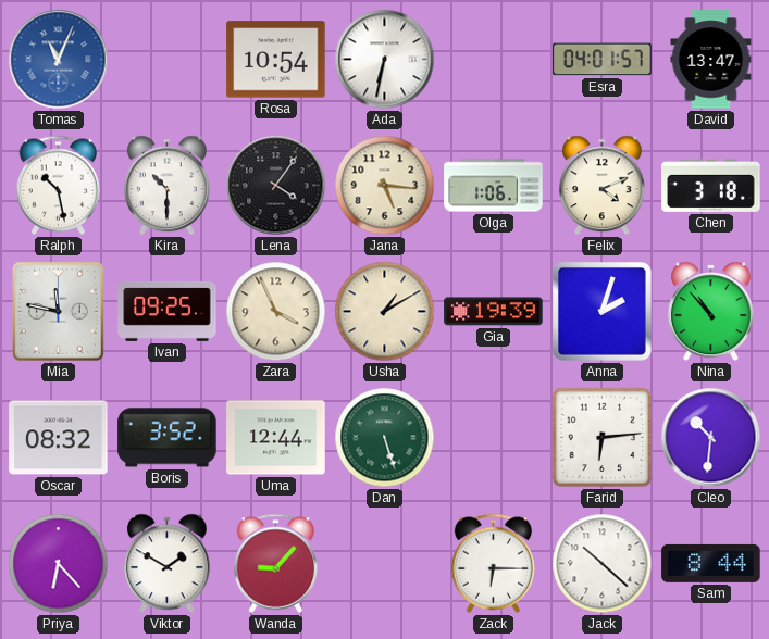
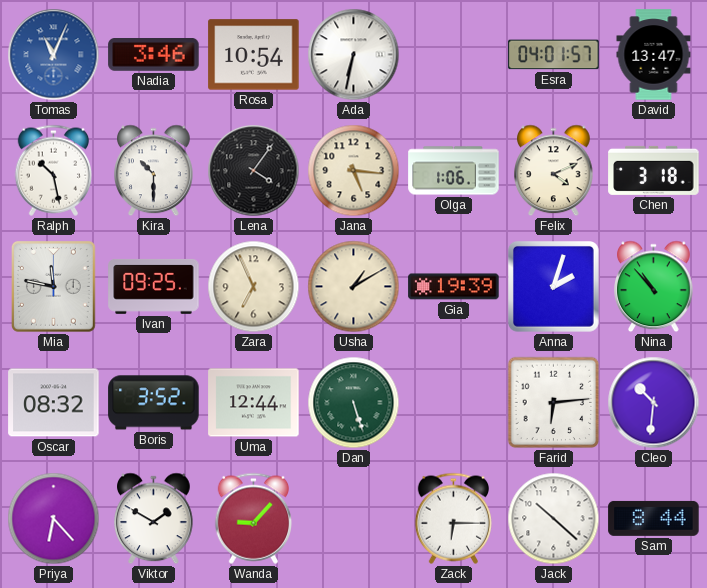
Nadia: none -> 3:46 (154, 55)
Zara: 3:56 -> 6:56 (254, 287)
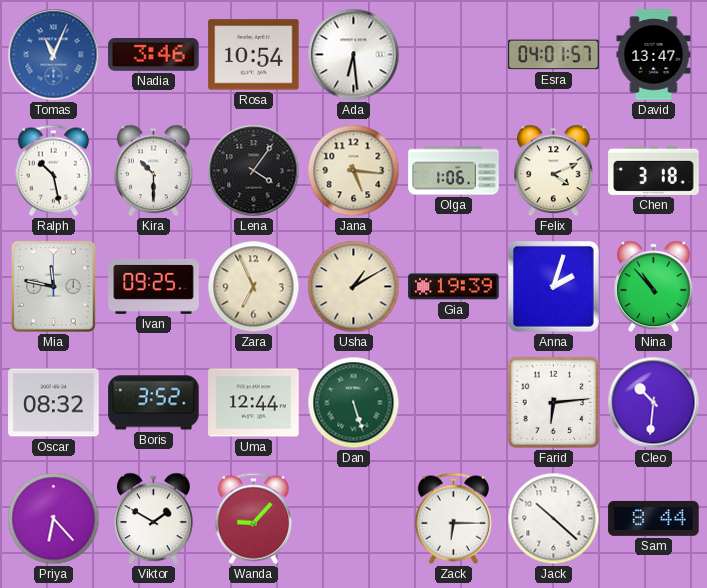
Ada: 6:32 -> 6:29 (354, 55)
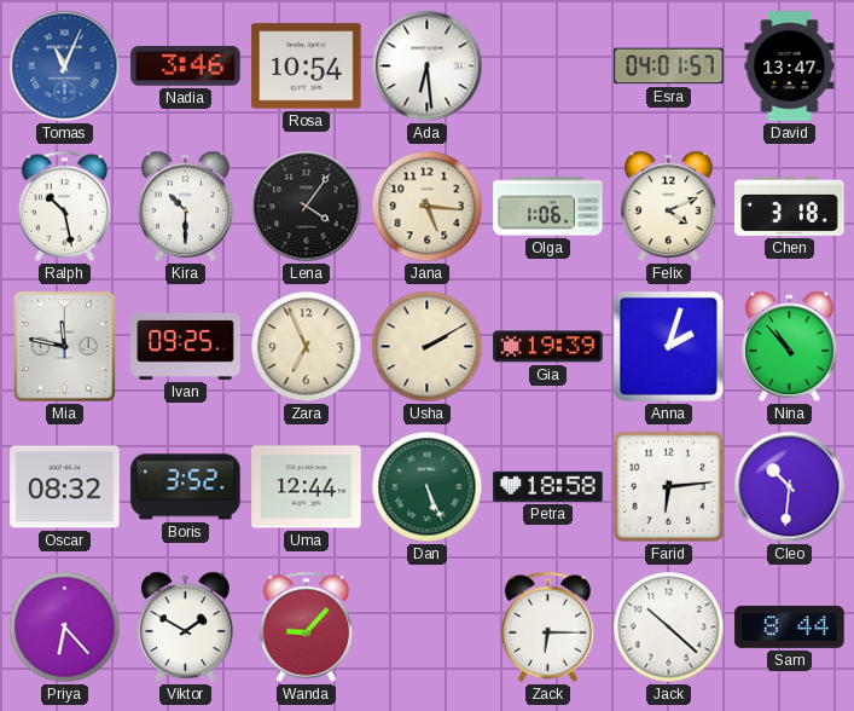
Usha: 1:10 -> 2:10 (428, 347)
Dan: 5:27 -> 5:26 (428, 487)
Petra: none -> 18:58 (548, 486)
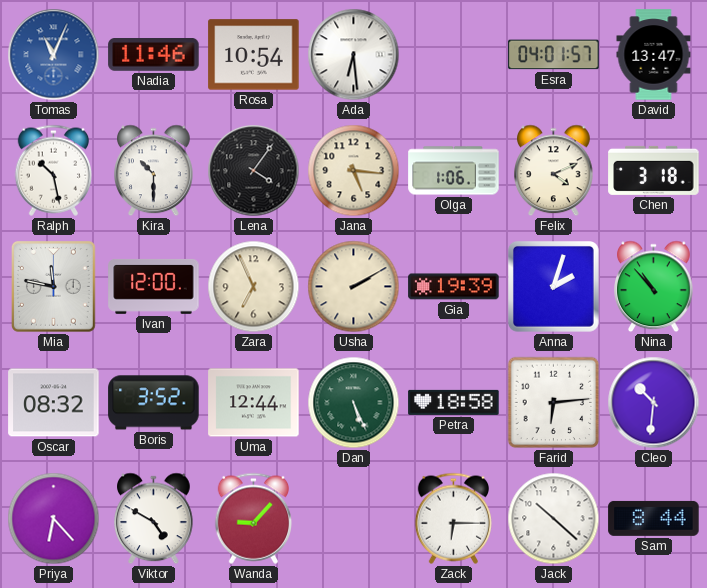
Nadia: 3:46 -> 11:46 (154, 55)
Ivan: 09:25 -> 12:00 (154, 286)
Viktor: 1:50 -> 4:50 (154, 519)
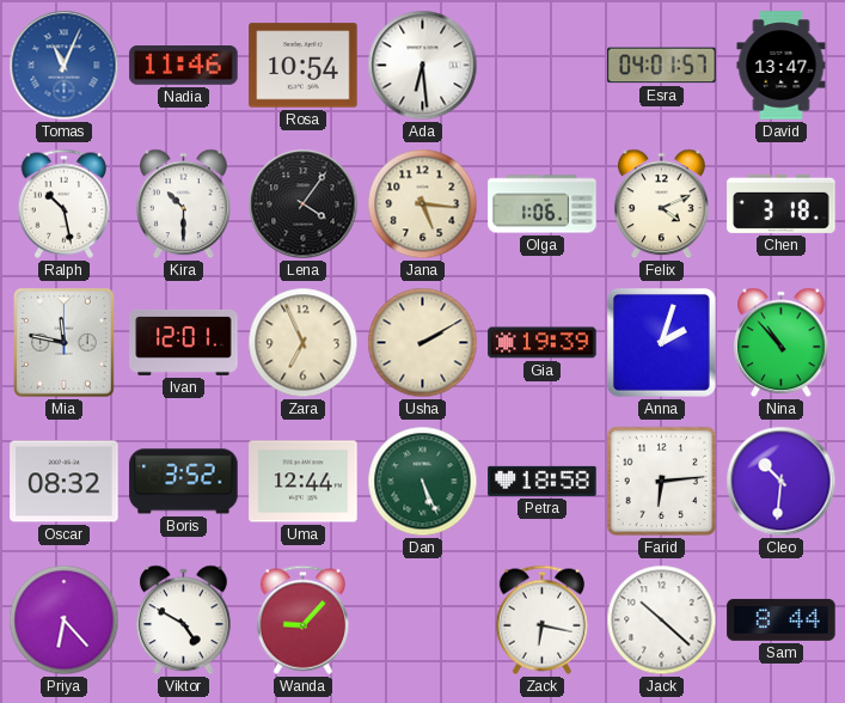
Ivan: 12:00 -> 12:01 (184, 342)
Zack: 6:15 -> 6:17 (543, 619)
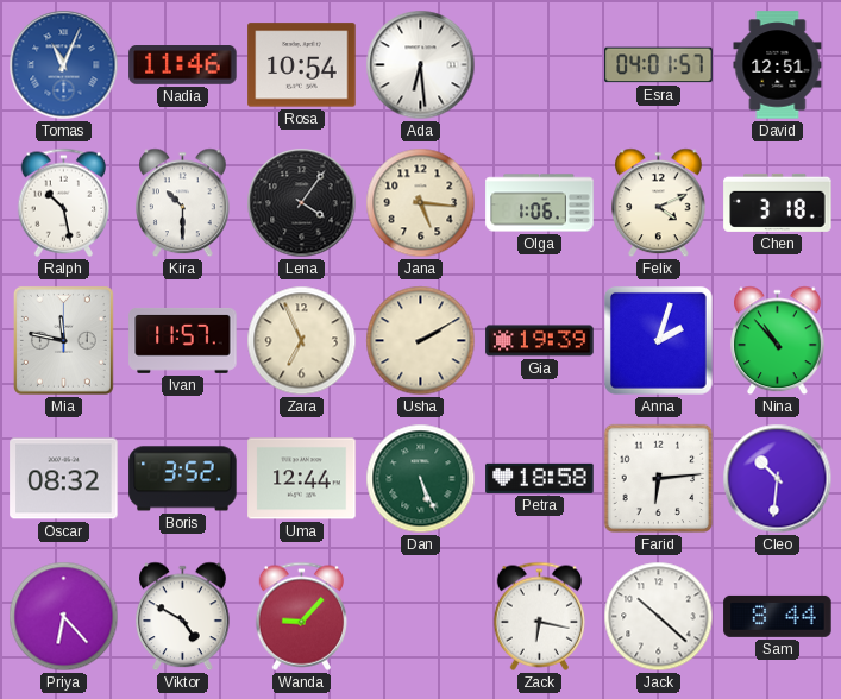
David: 13:47 -> 12:51 (778, 65)
Ivan: 12:01 -> 11:57 (183, 340)
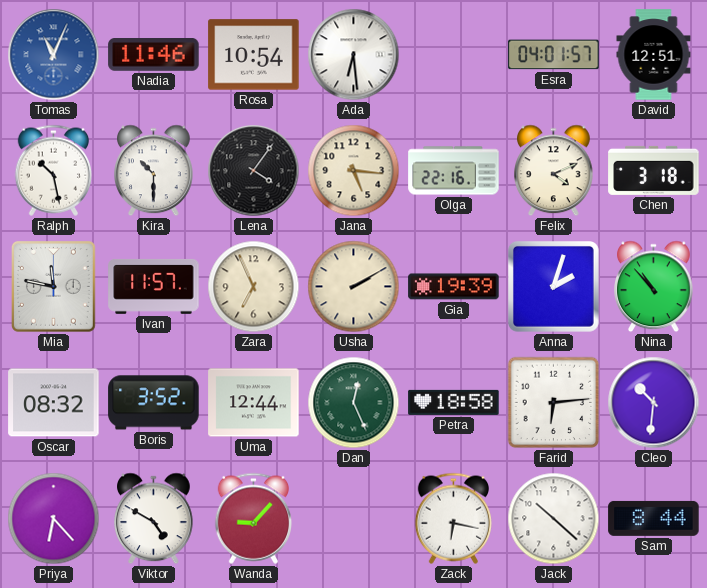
Olga: 1:06 -> 22:16 (454, 171)
Dan: 5:26 -> 12:26 (354, 403)
